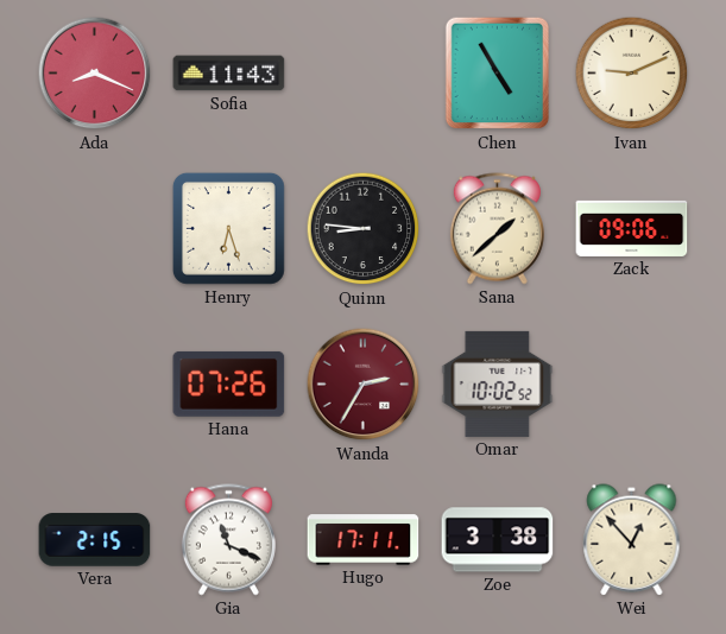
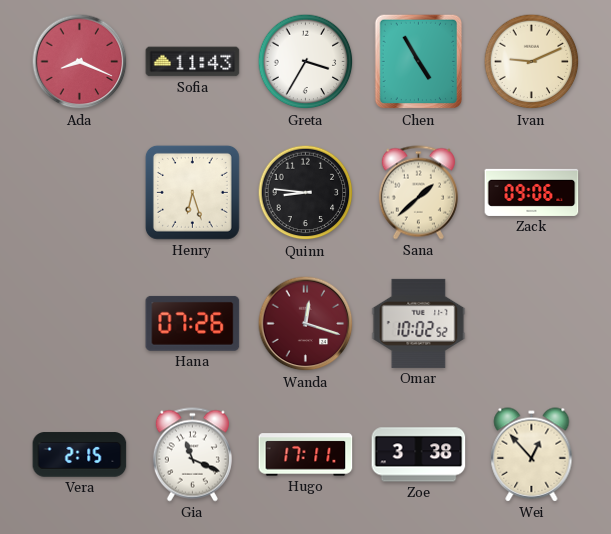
Greta: none -> 3:35 (306, 62)
Wanda: 2:35 -> 12:18 (306, 324)
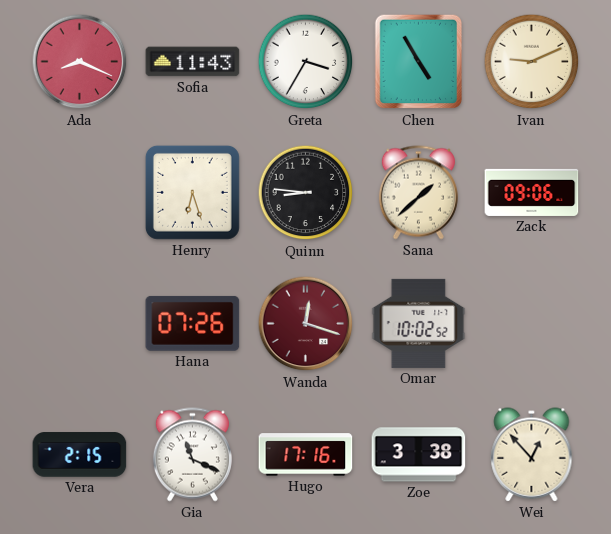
Hugo: 17:11 -> 17:16 (306, 455)
